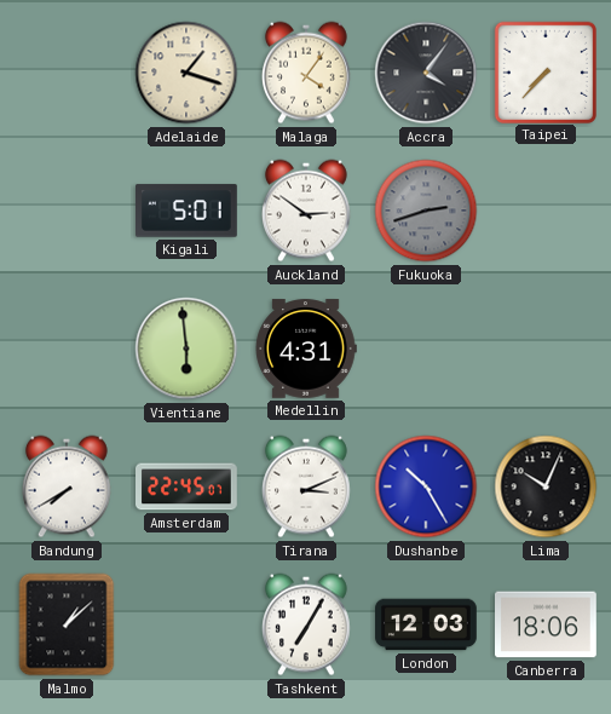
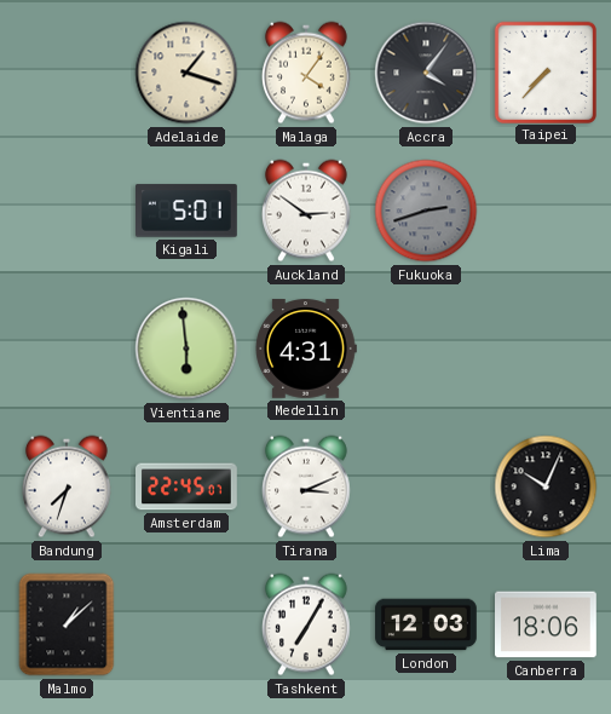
Bandung: 7:40 -> 7:33 (67, 486)
Dushanbe: 10:25 -> none (426, 486)
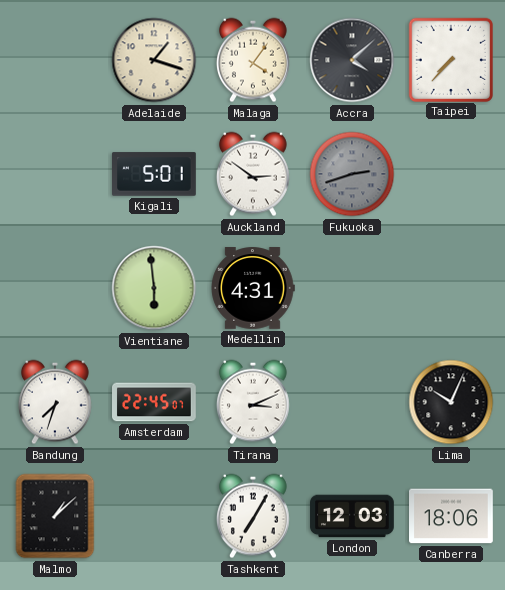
Accra: 4:06 -> 4:08 (352, 60)
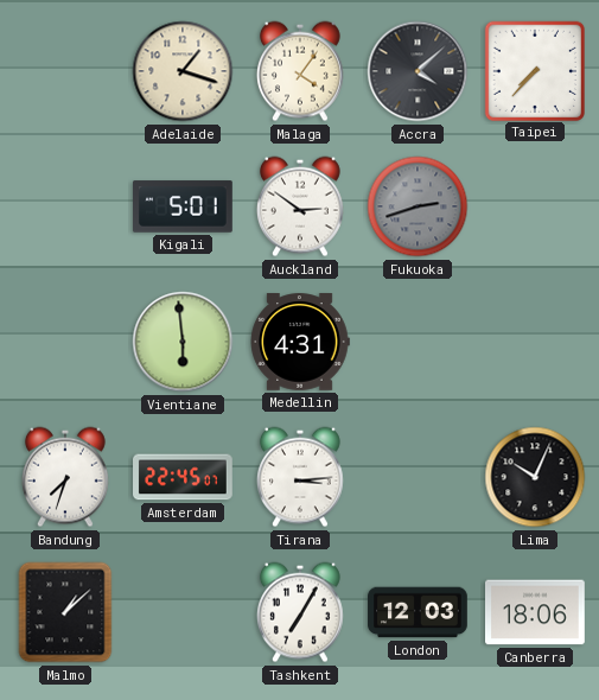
Tirana: 3:11 -> 3:14 (300, 477)
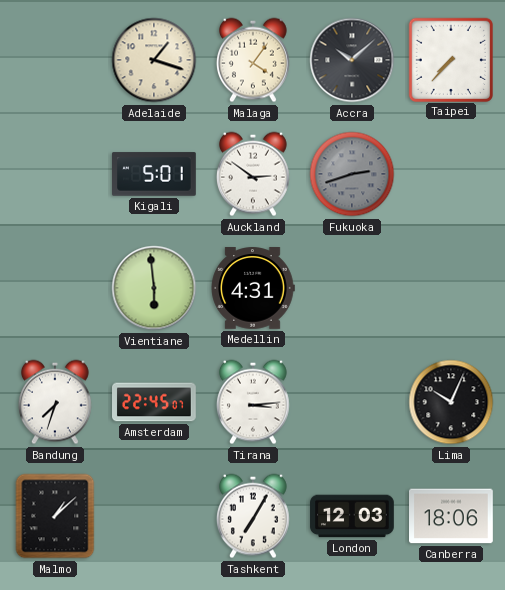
Accra: 4:08 -> 10:08 (352, 60)
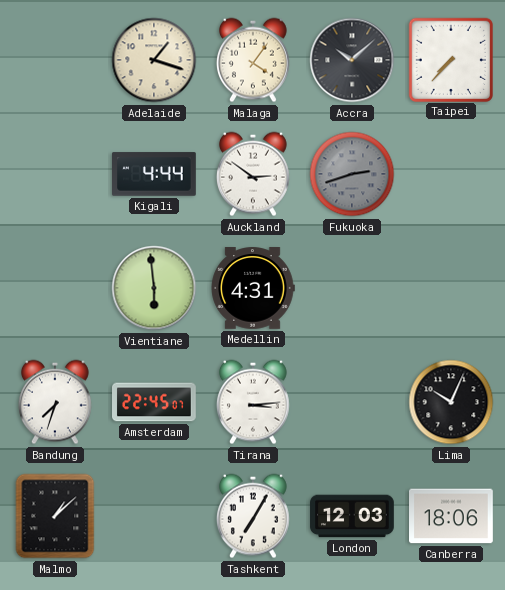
Kigali: 5:01 -> 4:44 (155, 174)
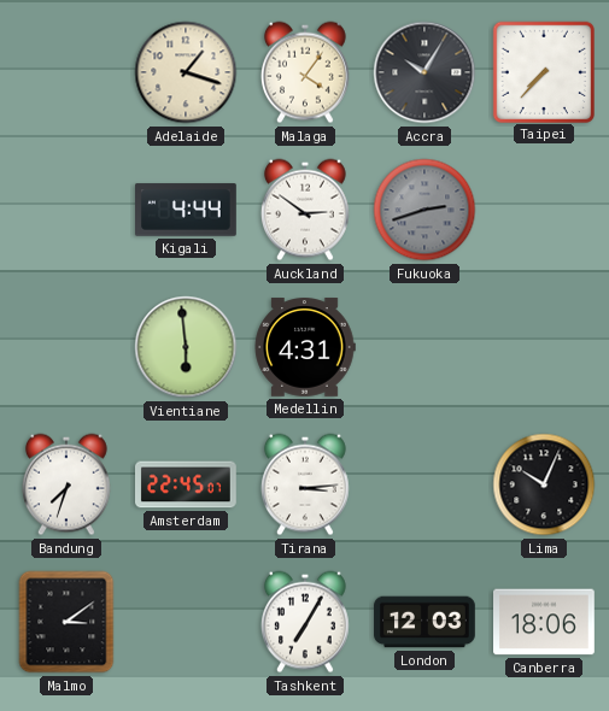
Accra: 10:08 -> 10:05 (424, 72)
Malmo: 1:08 -> 3:09 (66, 622)
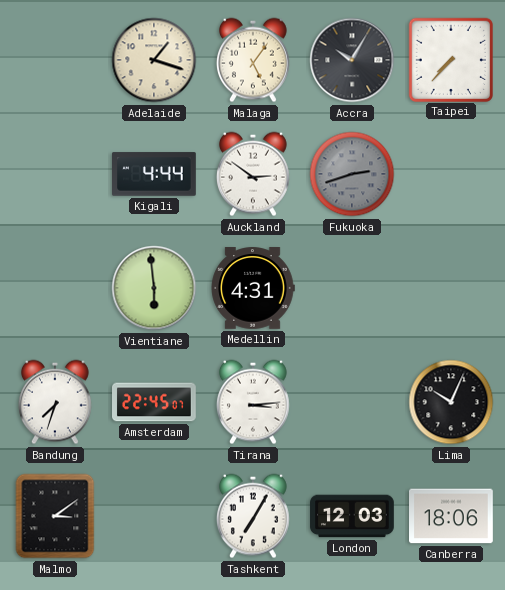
Malaga: 4:06 -> 5:06 (253, 60)
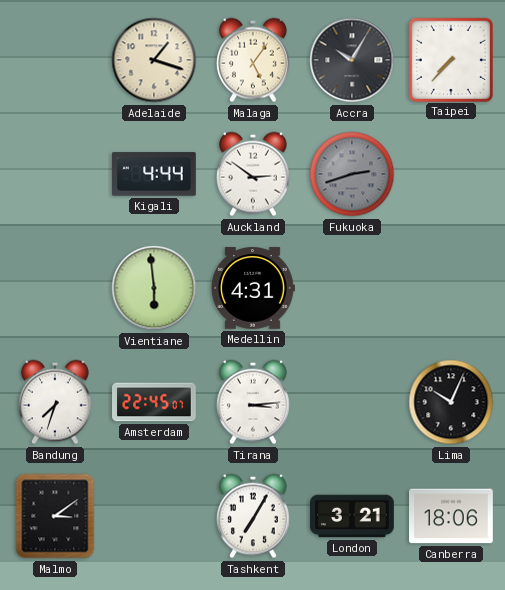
London: 12:03 -> 3:21 (352, 516)
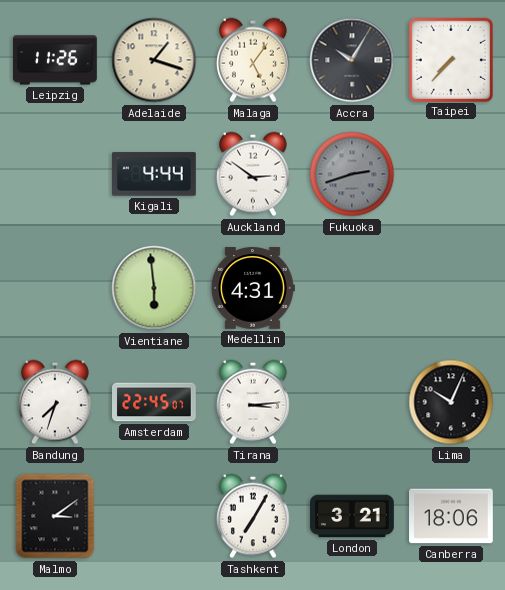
Leipzig: none -> 11:26 (56, 60)
